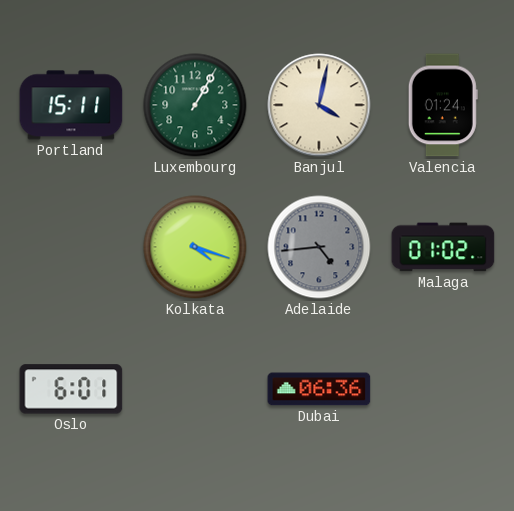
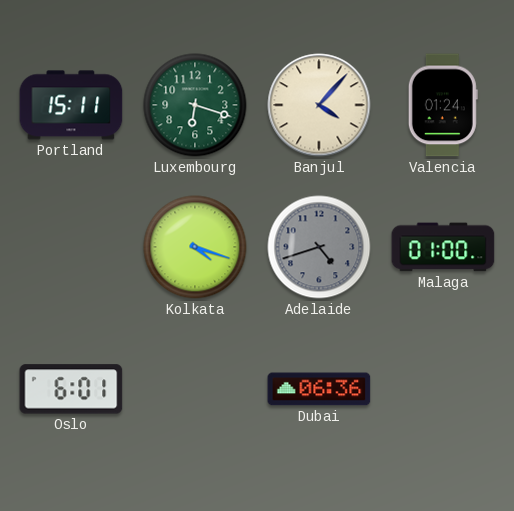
Luxembourg: 1:05 -> 6:18 (195, 105)
Banjul: 4:02 -> 4:07 (319, 105)
Adelaide: 4:44 -> 4:42 (319, 247)
Malaga: 01:02 -> 01:00 (443, 247)
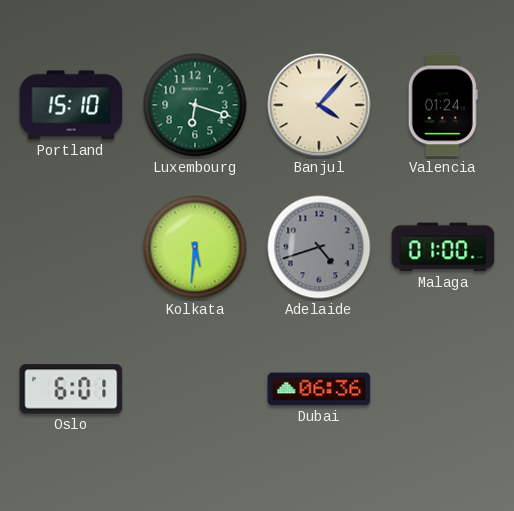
Portland: 15:11 -> 15:10 (71, 105)
Kolkata: 4:18 -> 5:31 (195, 247)
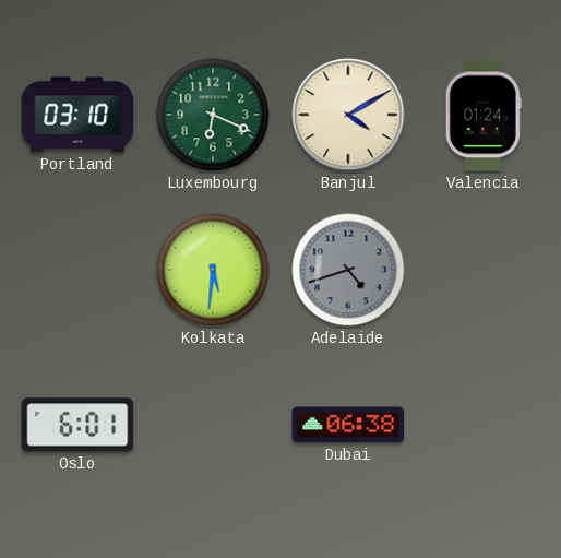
Portland: 15:10 -> 03:10 (77, 115)
Luxembourg: 6:18 -> 6:19 (213, 115)
Banjul: 4:07 -> 4:10 (348, 115)
Malaga: 01:00 -> none (443, 247)
Dubai: 06:36 -> 06:38 (348, 425)
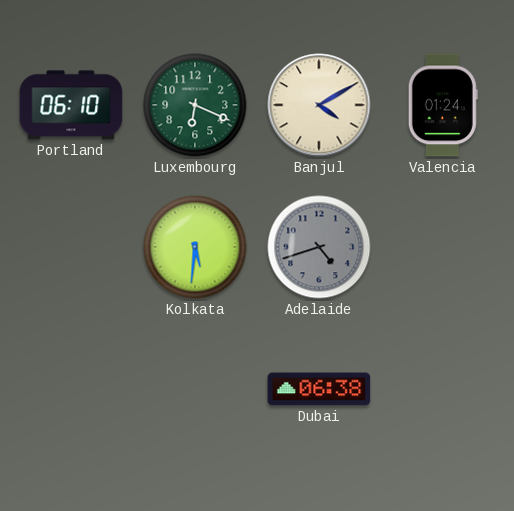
Portland: 03:10 -> 06:10 (71, 105)
Oslo: 6:01 -> none (77, 425)
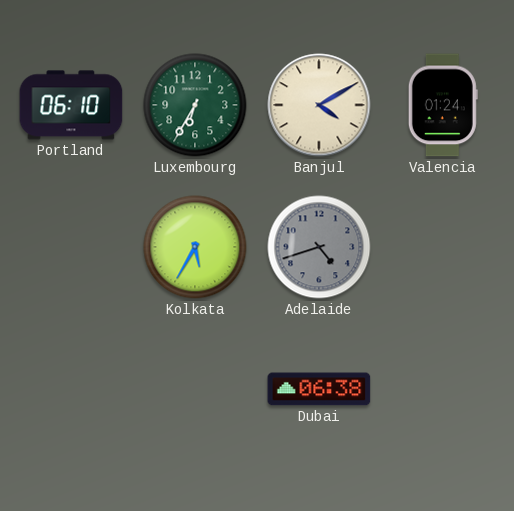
Luxembourg: 6:19 -> 6:35 (195, 105)
Kolkata: 5:31 -> 5:35 (195, 247)
